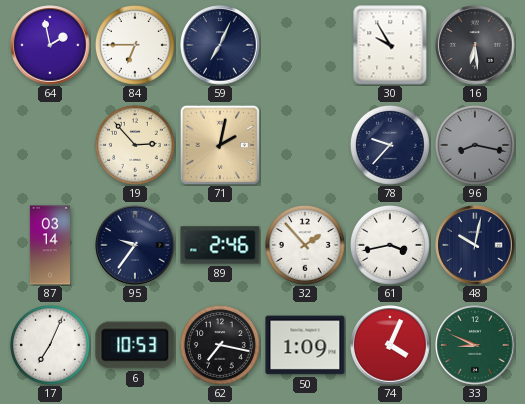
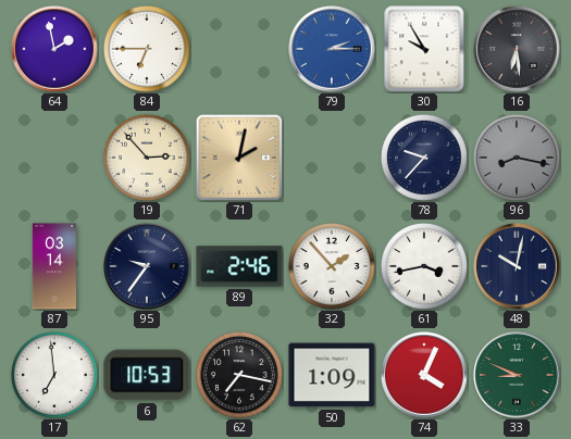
59: 7:04 -> none (220, 45)
79: none -> 2:15 (332, 49)
17: 7:04 -> 6:59 (54, 375)
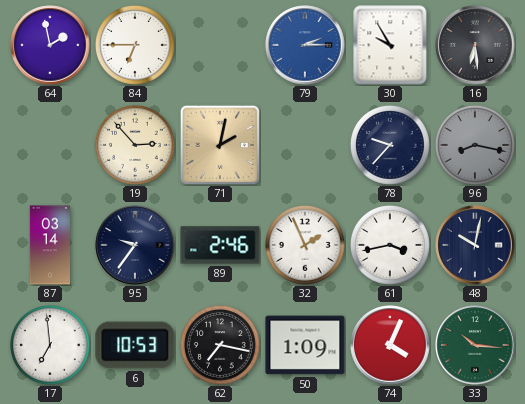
32: 1:53 -> 1:56 (305, 245)
33: 8:49 -> 10:16 (475, 345)
